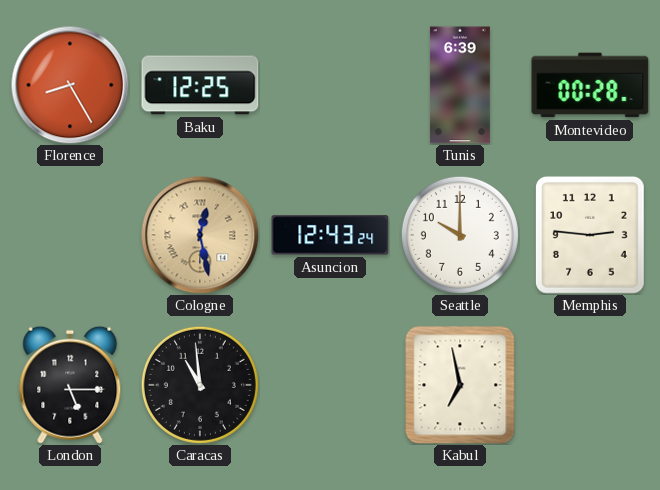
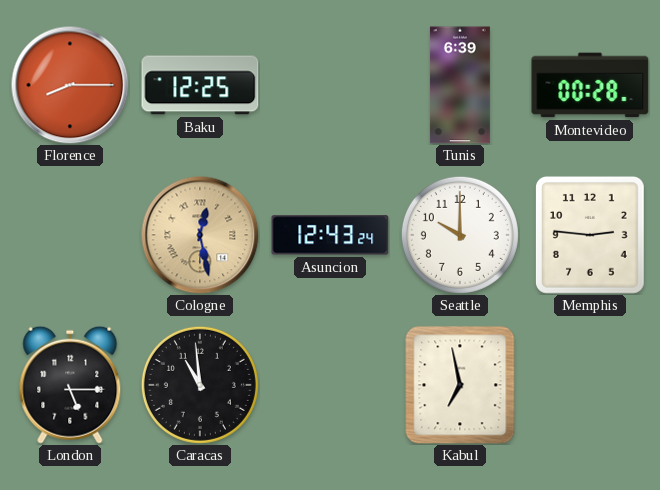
Florence: 8:25 -> 8:15 (70, 85)
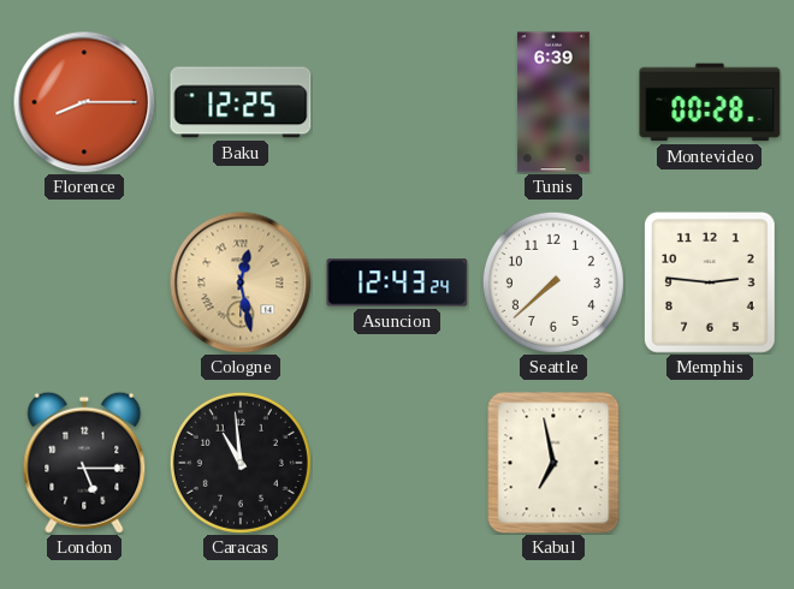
Seattle: 10:00 -> 7:38 (553, 282)
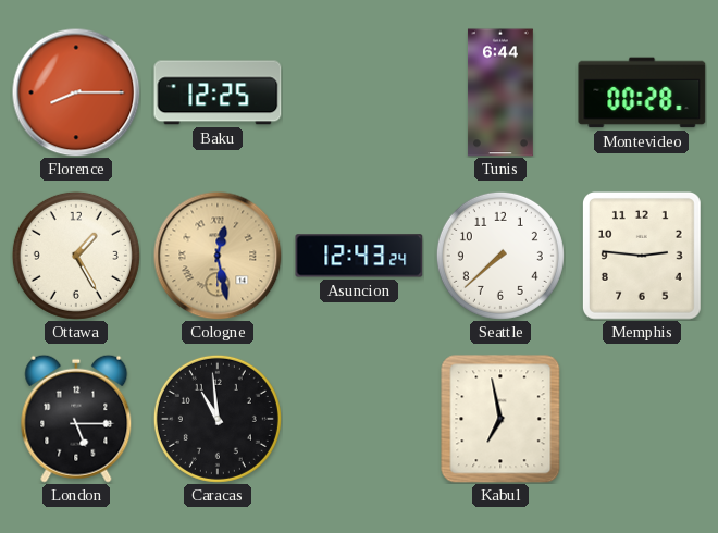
Tunis: 6:39 -> 6:44 (500, 92)
Ottawa: none -> 1:25 (76, 256)
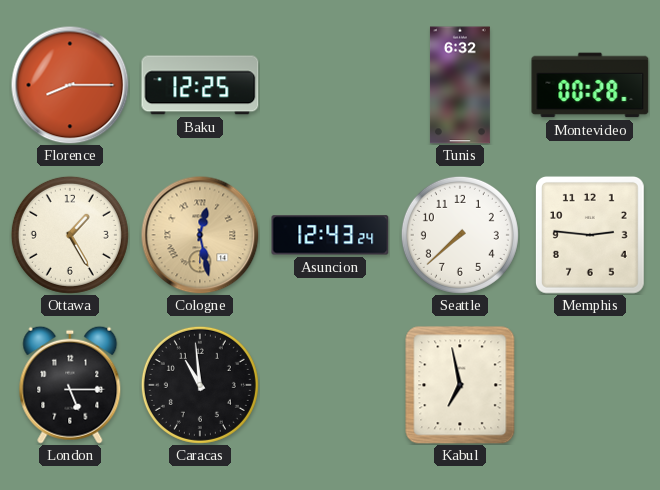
Tunis: 6:44 -> 6:32 (460, 85)
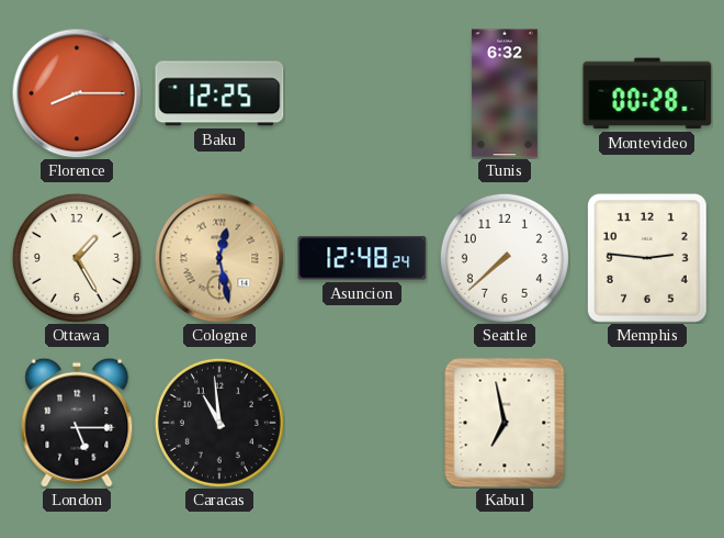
Asuncion: 12:43 -> 12:48 (362, 258)
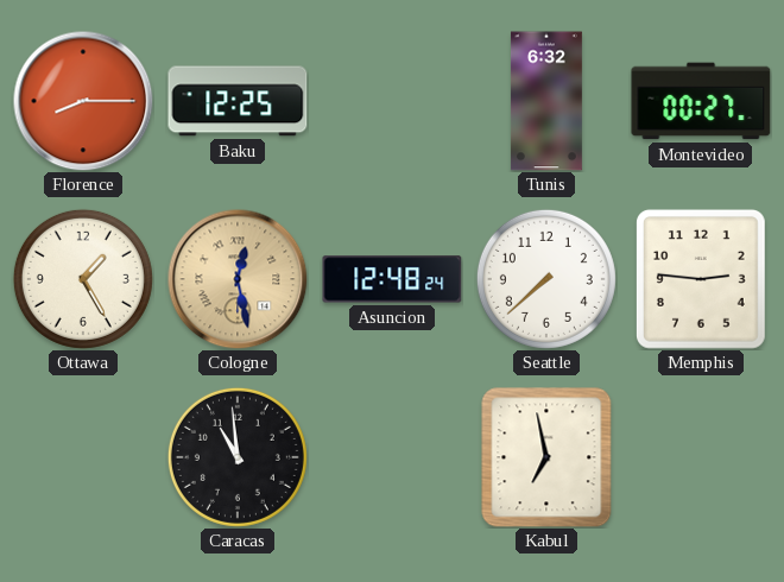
Montevideo: 00:28 -> 00:27 (701, 101)
London: 5:15 -> none (77, 423)
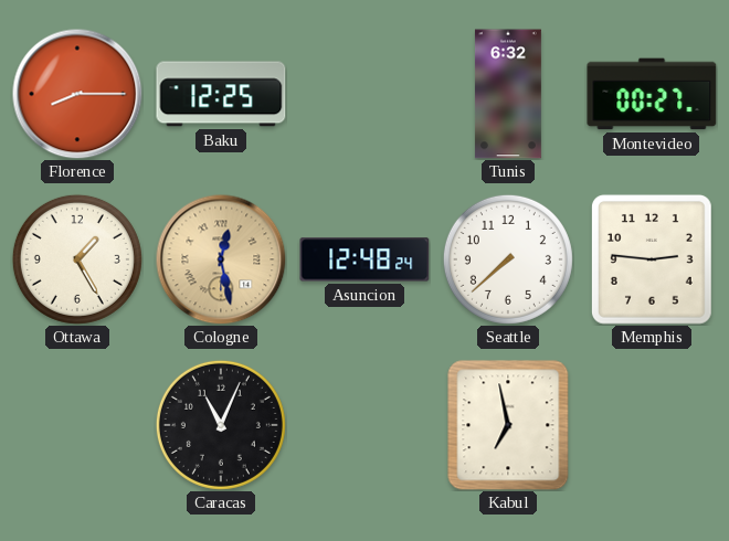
Caracas: 10:59 -> 11:04 (221, 425)
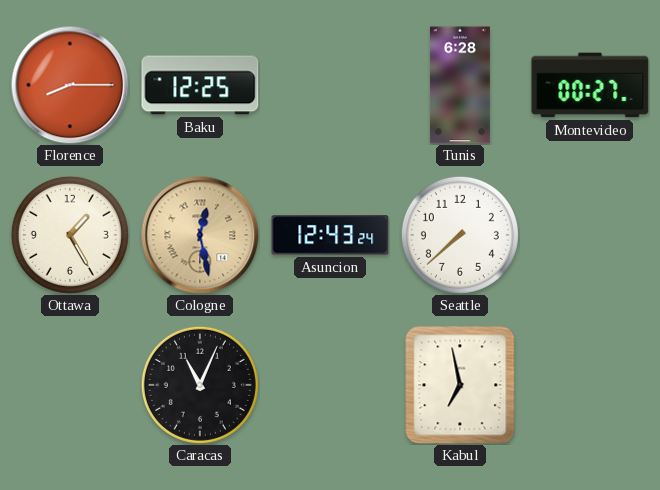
Tunis: 6:32 -> 6:28 (460, 85)
Asuncion: 12:48 -> 12:43 (330, 235)
Memphis: 2:46 -> none (652, 259)
